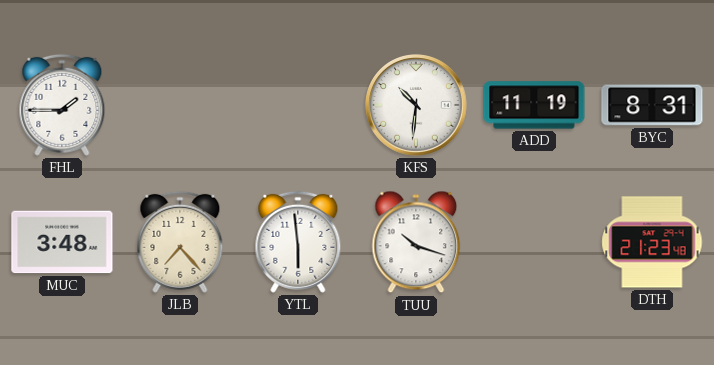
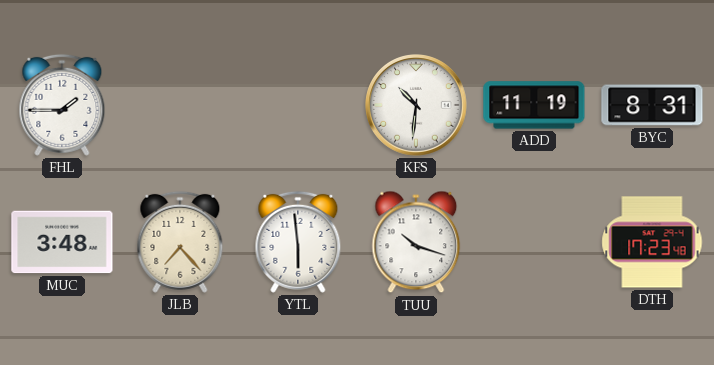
DTH: 21:23 -> 17:23 (652, 242)
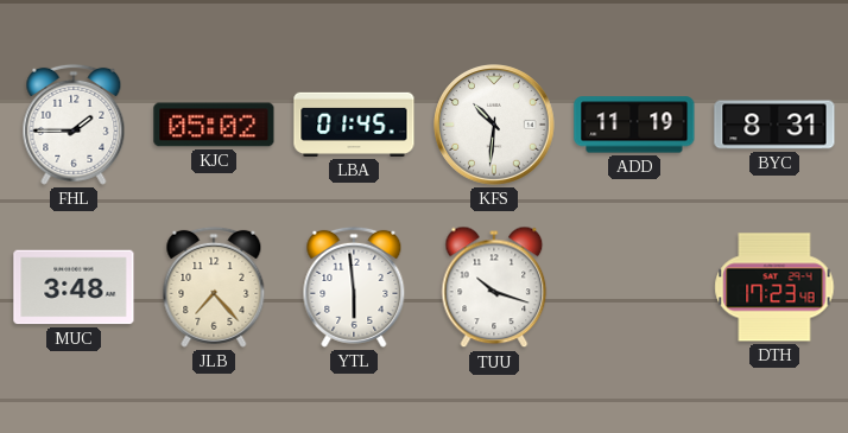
KJC: none -> 05:02 (214, 125)
LBA: none -> 01:45 (354, 125)
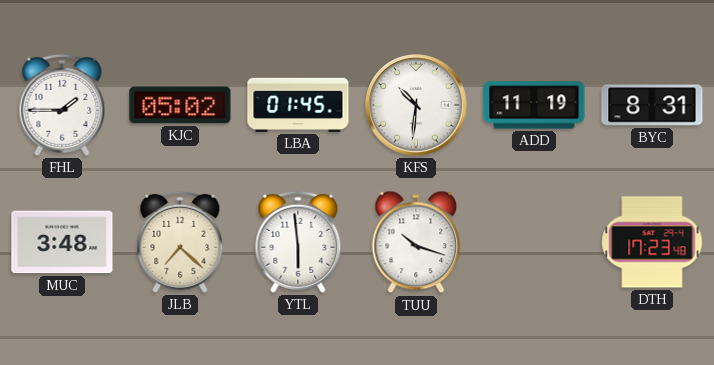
JLB: 7:23 -> 7:22 (180, 242)
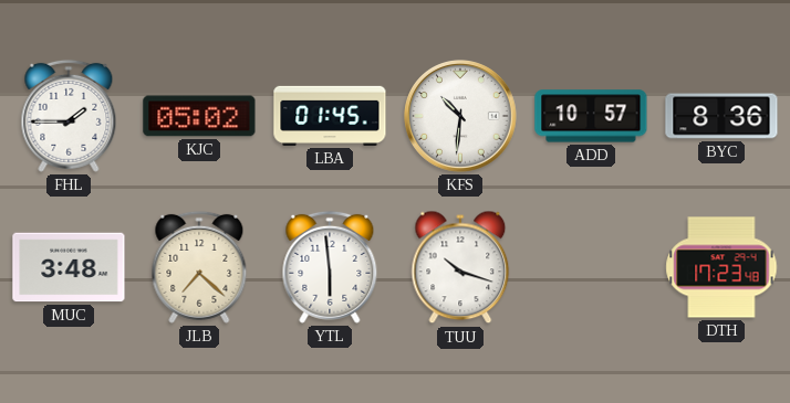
ADD: 11:19 -> 10:57 (591, 116)
BYC: 8:31 -> 8:36 (721, 116)
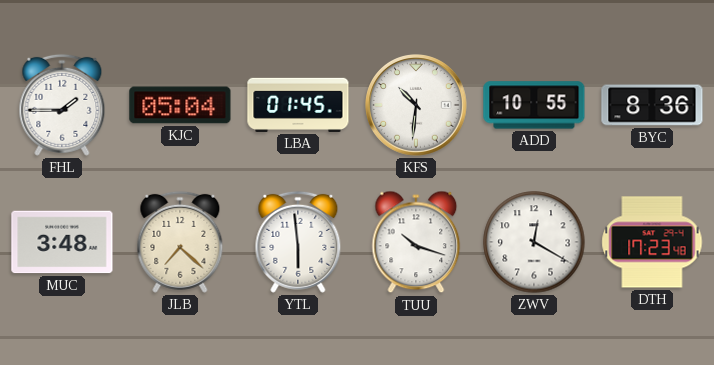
KJC: 05:02 -> 05:04 (180, 105)
ADD: 10:57 -> 10:55 (534, 105)
ZWV: none -> 12:20 (534, 242)
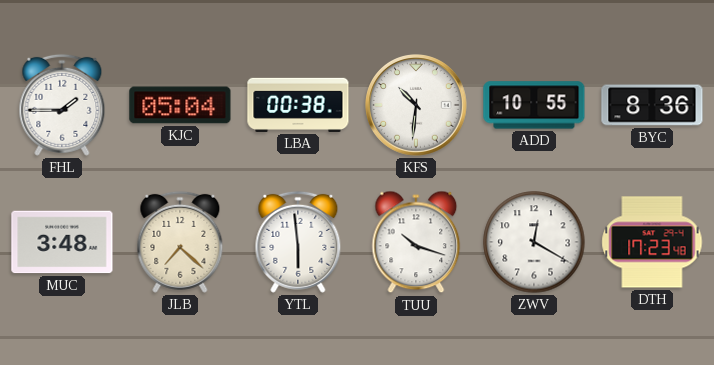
LBA: 01:45 -> 00:38 (298, 105)
